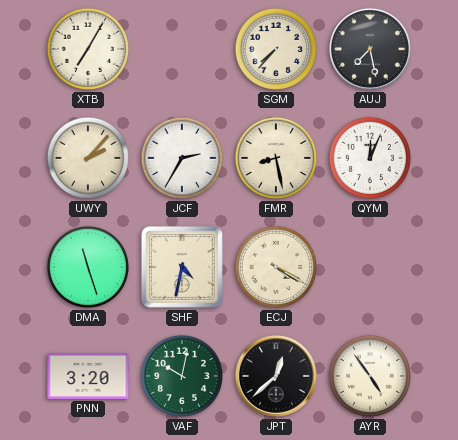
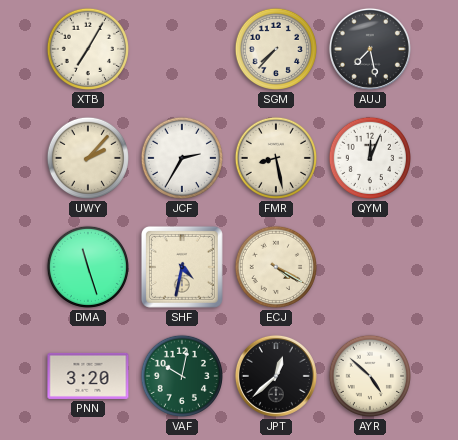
AYR: 4:54 -> 4:52 (370, 376)
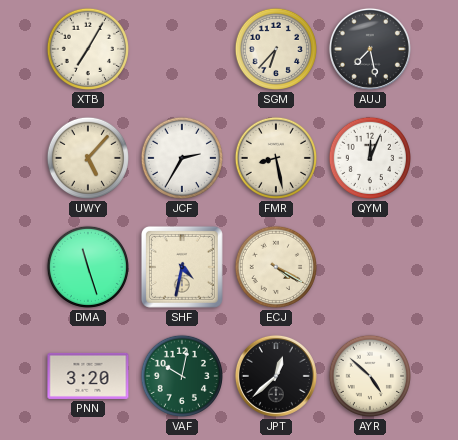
SGM: 7:37 -> 6:37 (276, 49)
UWY: 2:07 -> 5:07 (88, 158)
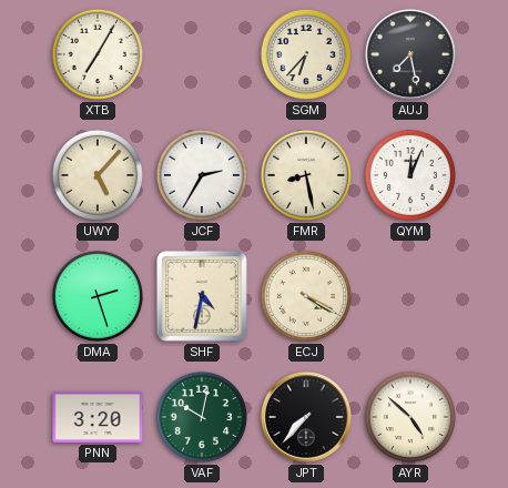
DMA: 11:27 -> 2:27 (98, 296)
JPT: 12:38 -> 7:37 (306, 417)
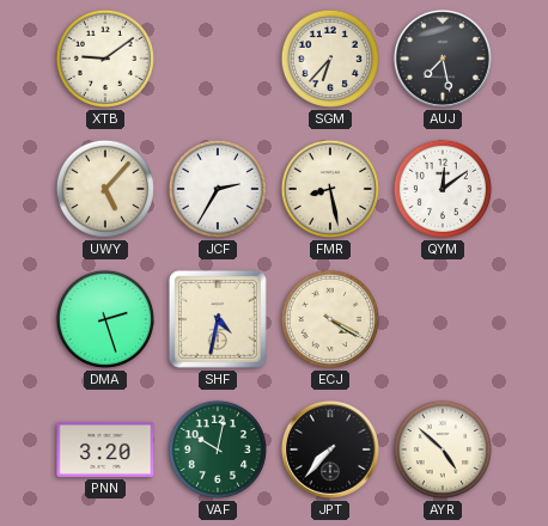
XTB: 7:05 -> 9:09 (105, 59)
QYM: 12:04 -> 12:09 (443, 189)
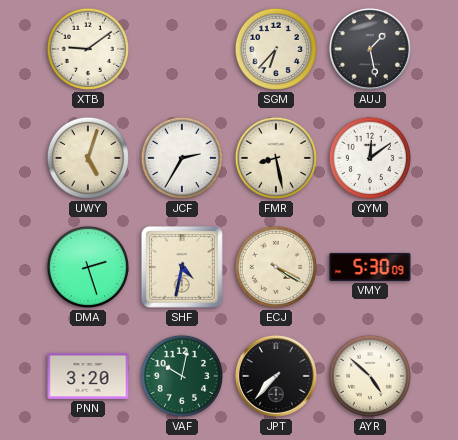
AUJ: 7:28 -> 1:28 (370, 49)
UWY: 5:07 -> 5:03 (88, 158)
VMY: none -> 5:30 (370, 267)
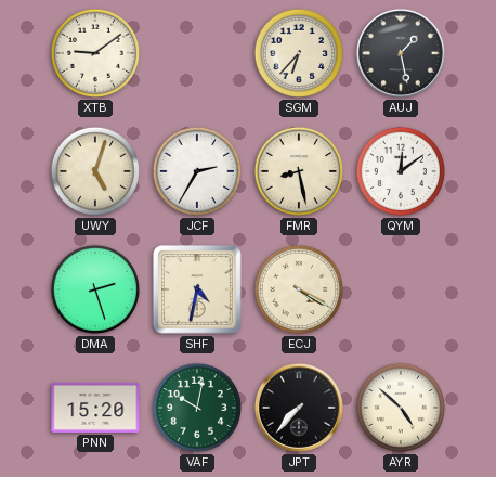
VMY: 5:30 -> none (370, 267)
PNN: 3:20 -> 15:20 (95, 408)
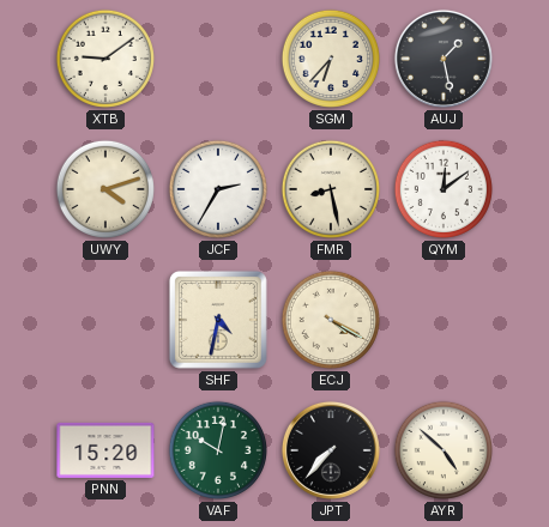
UWY: 5:03 -> 4:12 (105, 189)
DMA: 2:27 -> none (95, 289)
